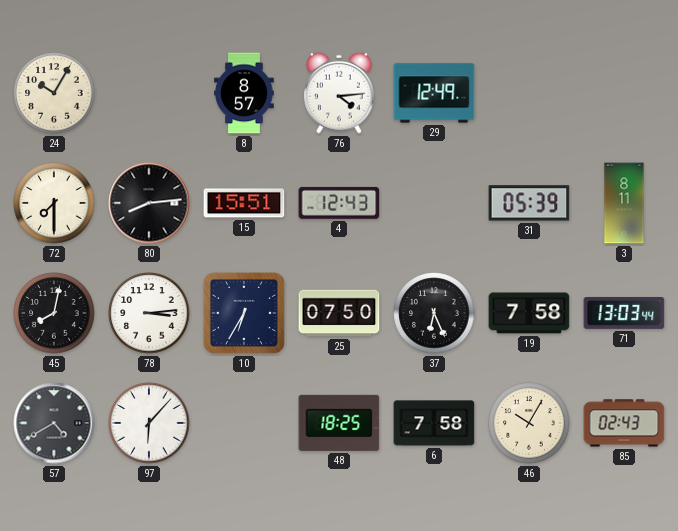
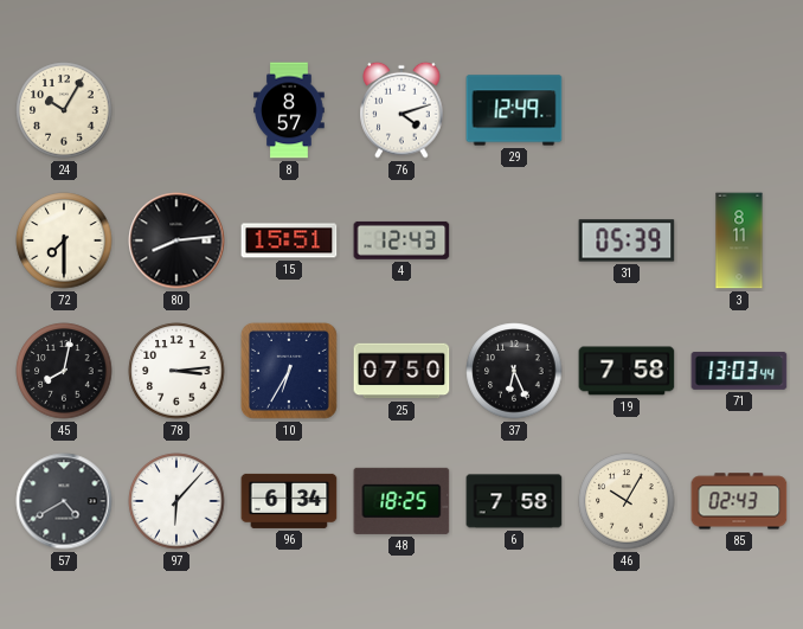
76: 4:14 -> 4:12 (402, 110)
96: none -> 6:34 (289, 501)
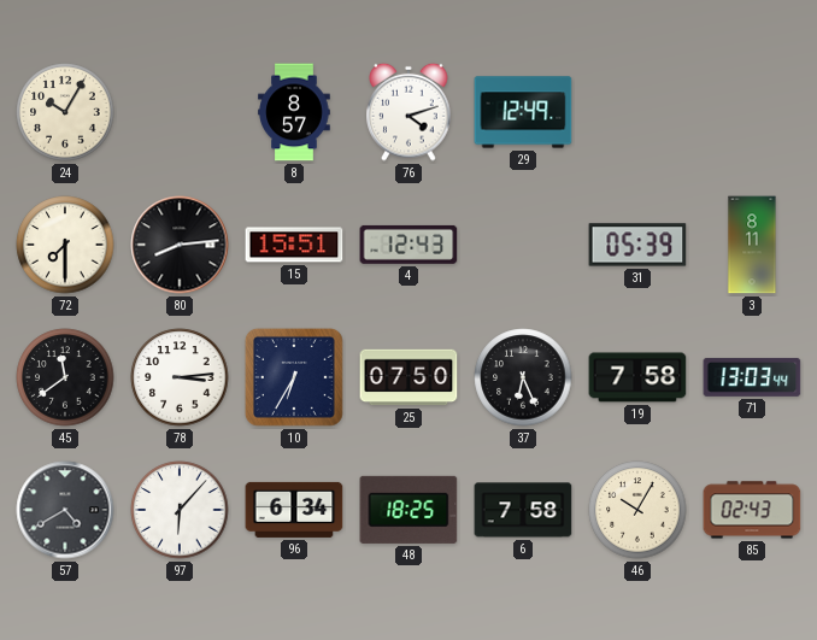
45: 8:02 -> 11:39 (65, 377)
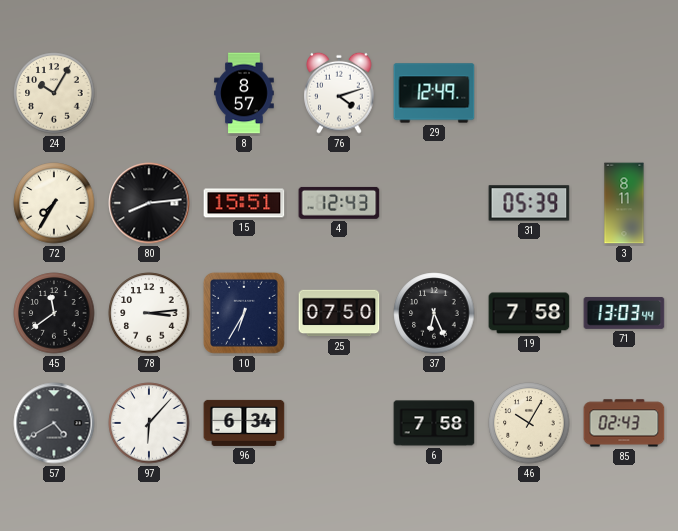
72: 7:30 -> 7:35 (54, 203)
48: 18:25 -> none (408, 510)
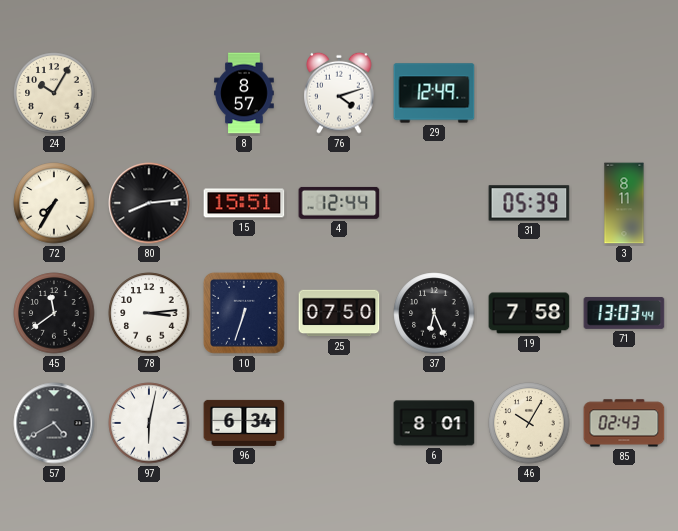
4: 12:43 -> 12:44 (339, 203)
10: 6:35 -> 6:33 (244, 313)
97: 6:07 -> 6:02 (149, 423)
6: 7:58 -> 8:01 (434, 423)
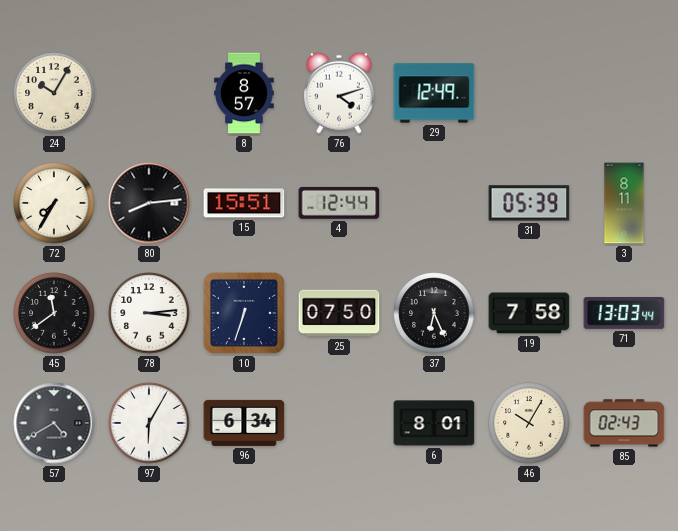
97: 6:02 -> 6:05 (149, 423)
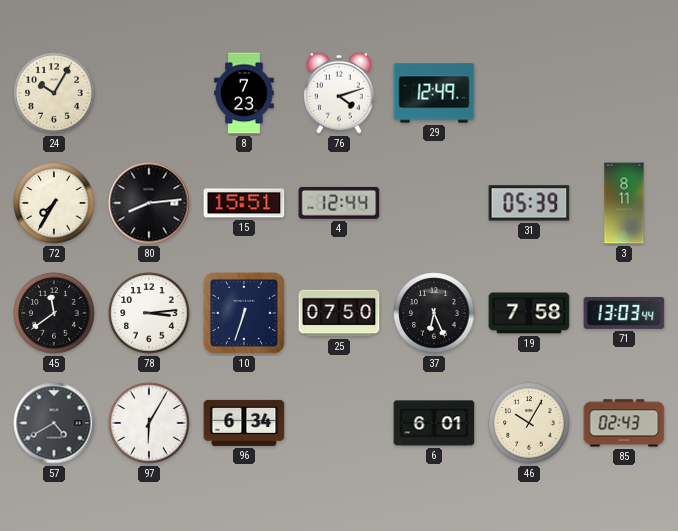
8: 8:57 -> 7:23 (244, 93)
6: 8:01 -> 6:01 (434, 423)
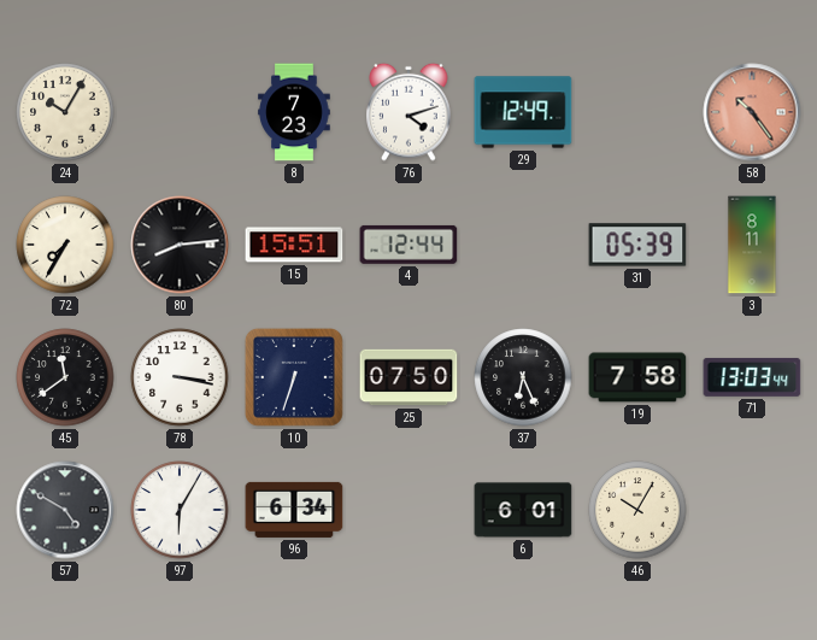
58: none -> 10:24 (752, 112)
78: 3:14 -> 3:17 (180, 377)
57: 4:40 -> 4:50 (65, 510)
85: 02:43 -> none (624, 423)
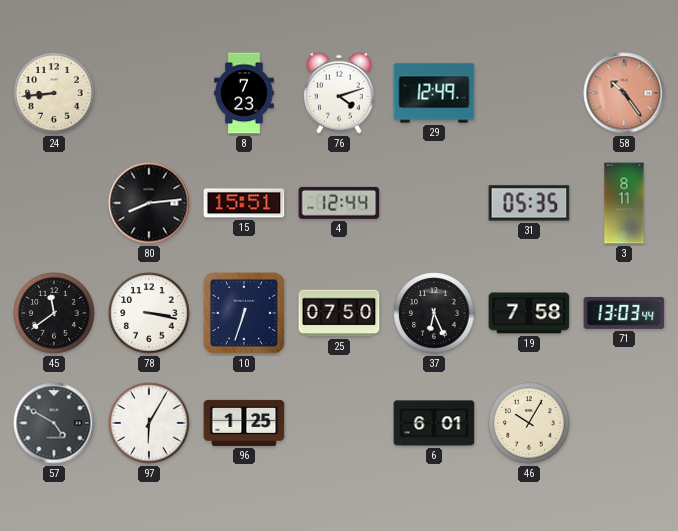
24: 10:05 -> 8:44 (54, 93)
72: 7:35 -> none (65, 245)
31: 05:39 -> 05:35 (529, 203)
96: 6:34 -> 1:25 (244, 423)
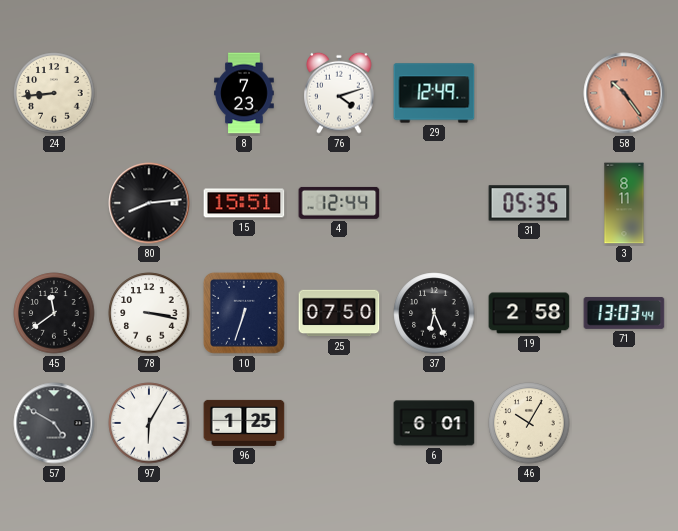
19: 7:58 -> 2:58 (529, 313)
